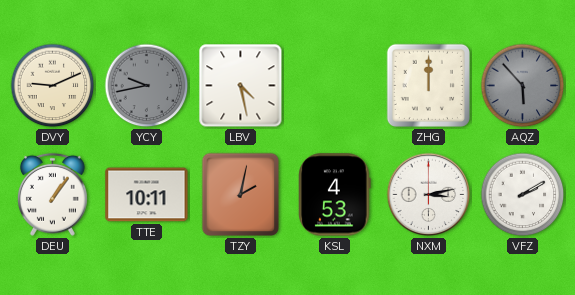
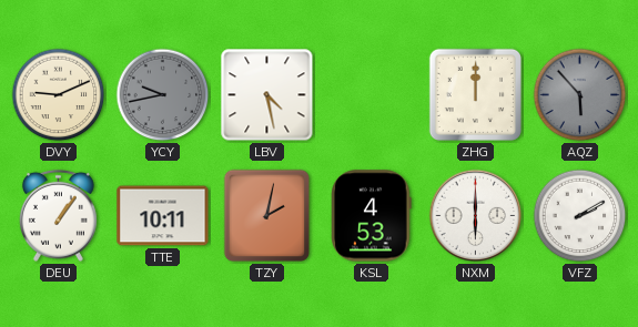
NXM: 3:13 -> 6:00 (476, 216)
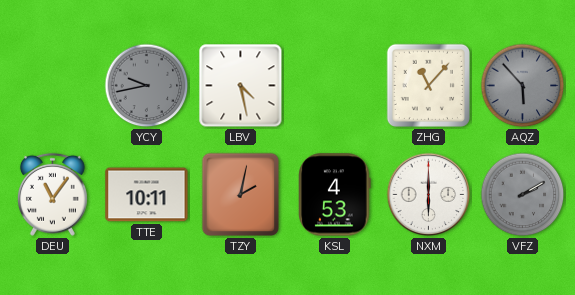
DVY: 9:11 -> none (59, 95)
ZHG: 12:00 -> 11:07 (428, 85)
DEU: 1:06 -> 11:06 (52, 194)
VFZ dial: white -> grey (523, 195)
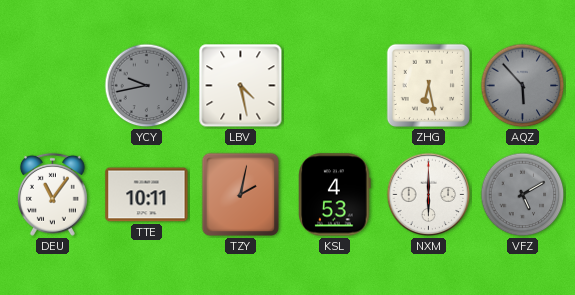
ZHG: 11:07 -> 6:28 (428, 85)
VFZ: 2:10 -> 5:10 (523, 195)
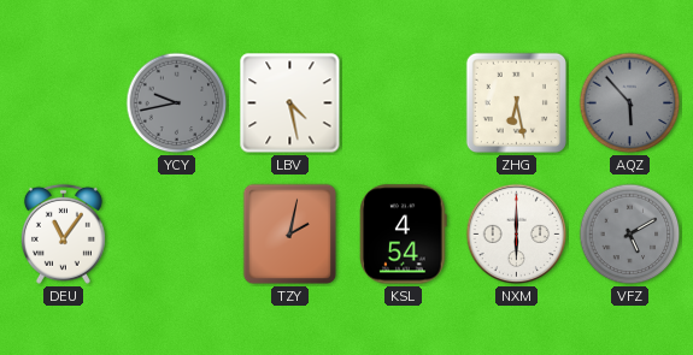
TTE: 10:11 -> none (147, 195)
KSL: 4:53 -> 4:54 (404, 235)
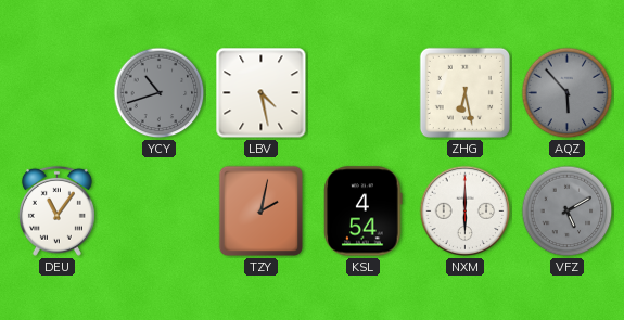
YCY: 9:43 -> 10:42 (160, 93)
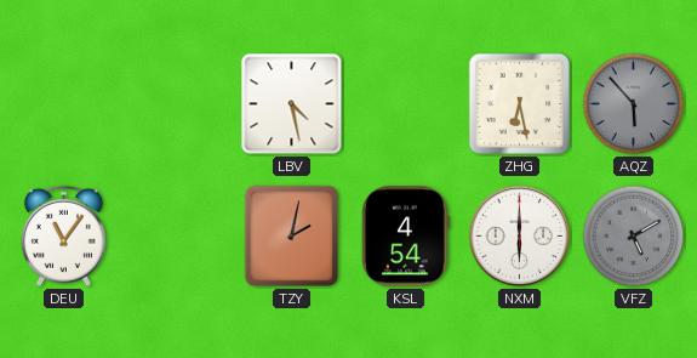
YCY: 10:42 -> none (160, 93)
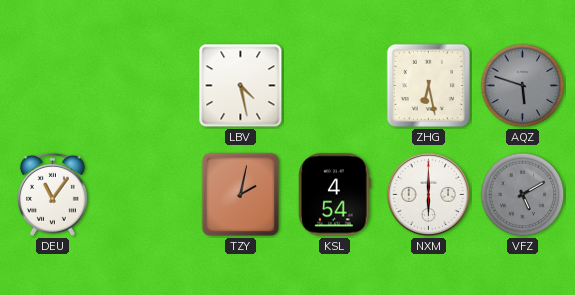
AQZ: 5:53 -> 5:48 (523, 86)
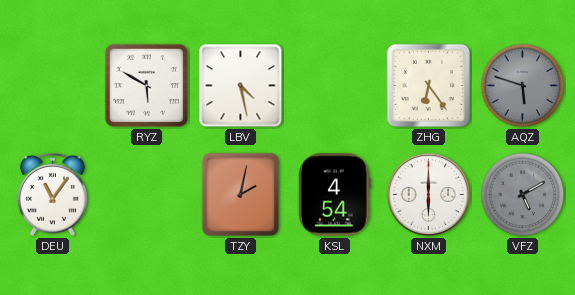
RYZ: none -> 5:50 (146, 85)
ZHG: 6:28 -> 6:24 (428, 85)
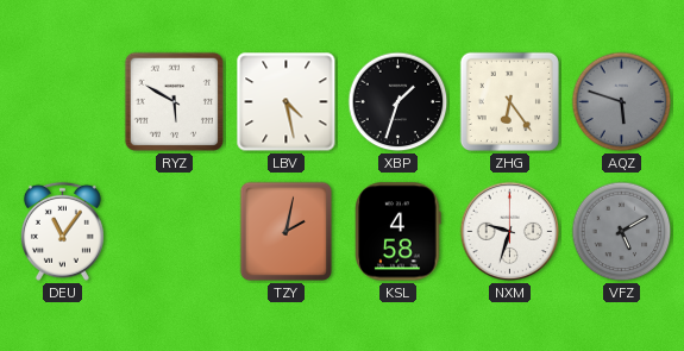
XBP: none -> 1:33 (399, 102)
KSL: 4:54 -> 4:58 (399, 232)
NXM: 6:00 -> 9:33 (510, 232)
